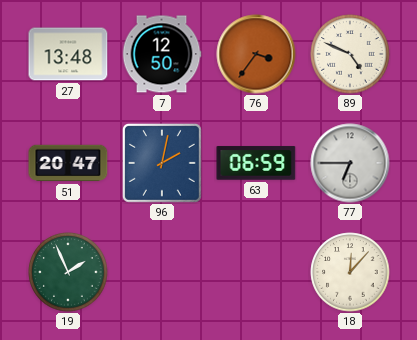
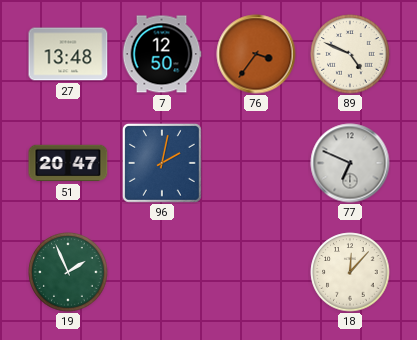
63: 06:59 -> none (256, 163)
77: 6:45 -> 6:49 (350, 163)
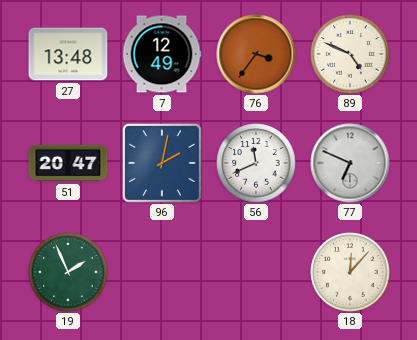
7: 12:50 -> 12:49 (162, 54)
56: none -> 11:41 (256, 163)
